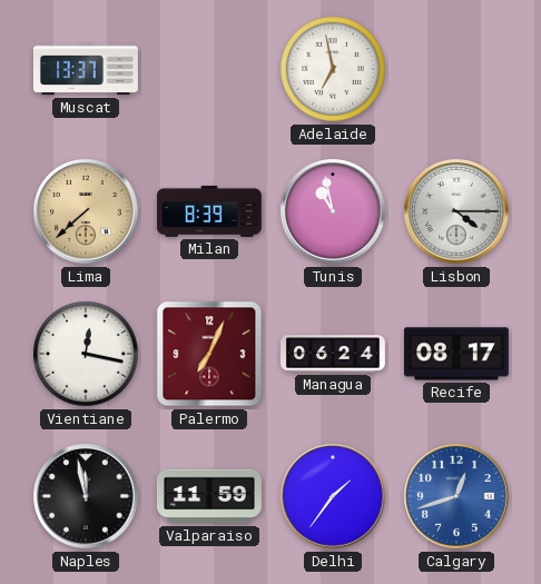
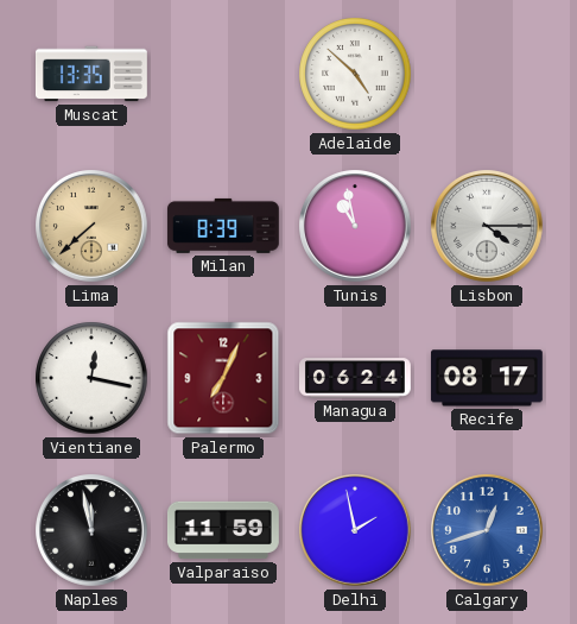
Muscat: 13:37 -> 13:35 (91, 74)
Adelaide: 6:58 -> 4:52 (355, 74)
Delhi: 1:36 -> 1:58 (356, 531)
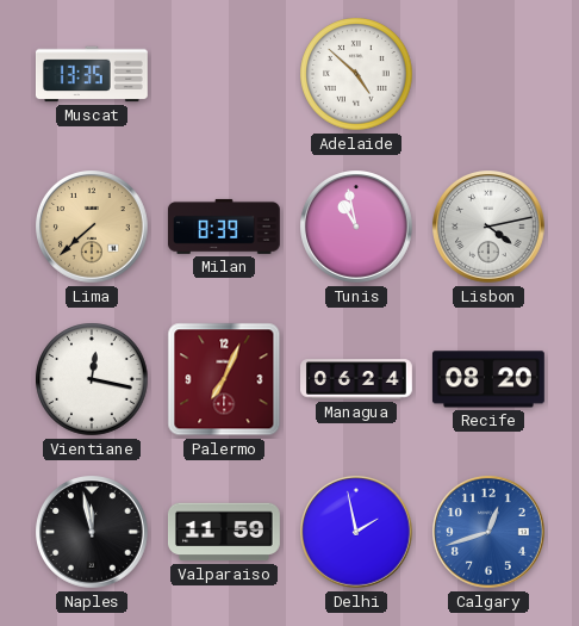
Lisbon: 4:15 -> 4:13 (490, 228)
Recife: 08:17 -> 08:20 (488, 379)
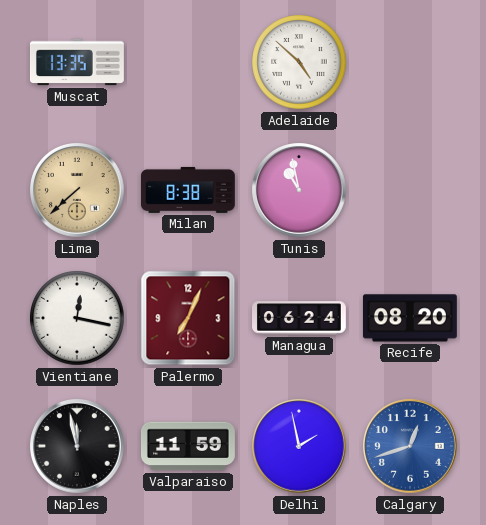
Milan: 8:39 -> 8:38 (188, 190)
Lisbon: 4:13 -> none (490, 228)
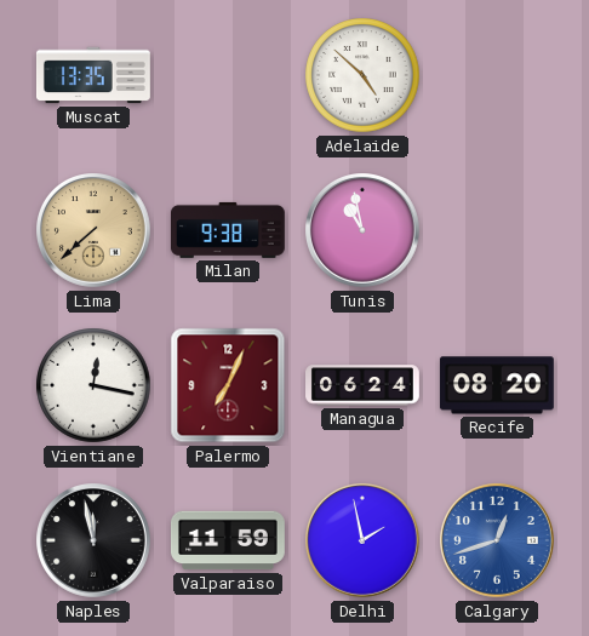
Milan: 8:38 -> 9:38 (228, 230)
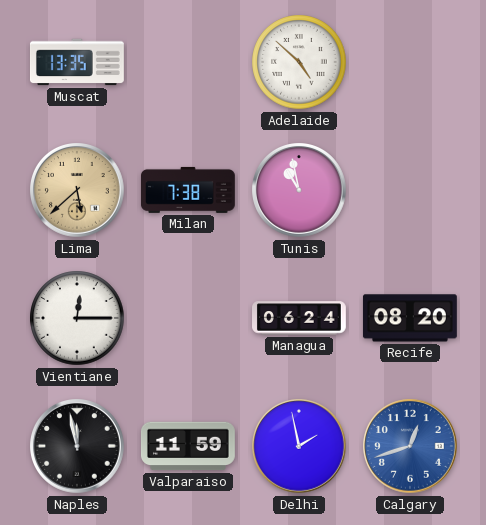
Lima: 7:38 -> 5:38 (78, 191)
Milan: 9:38 -> 7:38 (188, 190)
Vientiane: 12:17 -> 12:15 (77, 318)
Palermo: 7:04 -> none (228, 385)
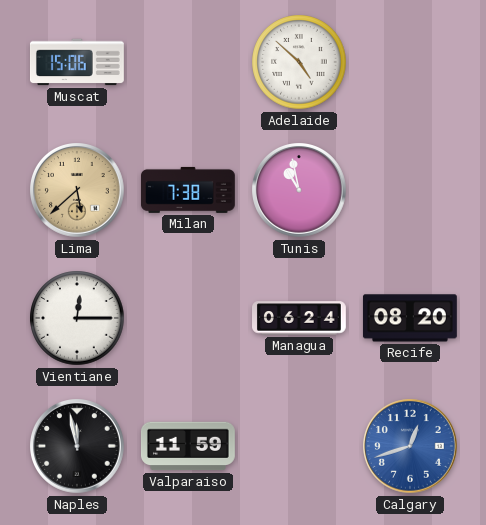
Muscat: 13:35 -> 15:06 (77, 62)
Delhi: 1:58 -> none (300, 447)
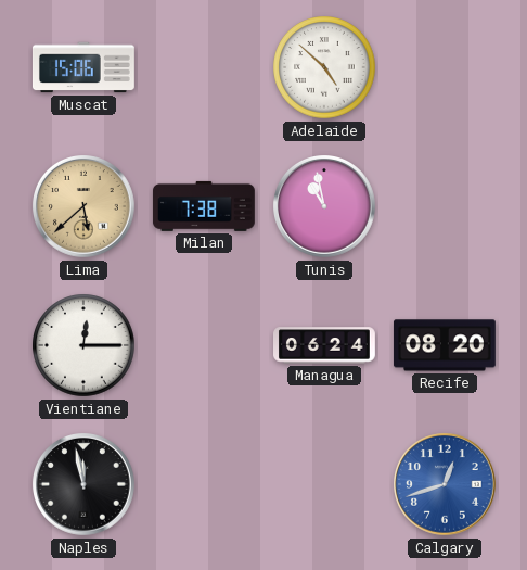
Valparaiso: 11:59 -> none (188, 446)
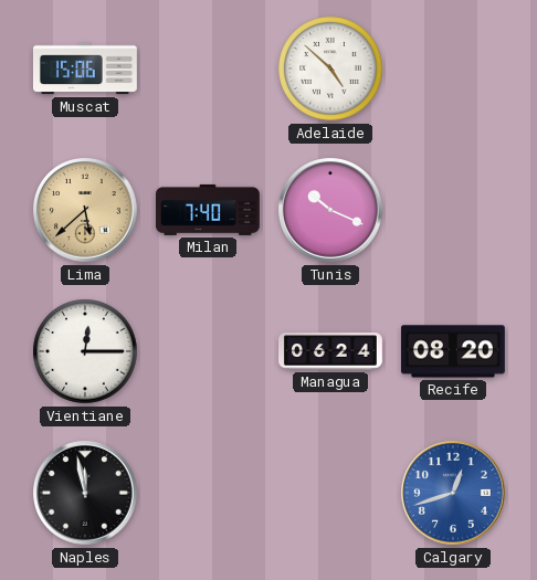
Milan: 7:38 -> 7:40 (208, 210)
Tunis: 10:58 -> 10:19 (331, 211)
